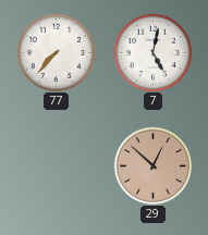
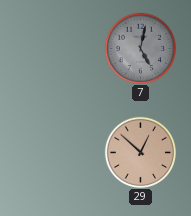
77: 7:37 -> none (56, 52)
7 dial: white -> grey (140, 48)
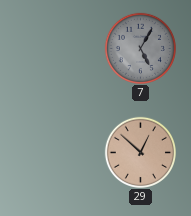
7: 5:02 -> 5:05 (140, 48)
